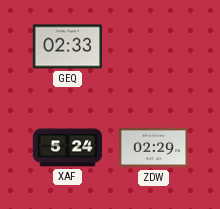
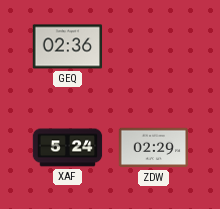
GEQ: 02:33 -> 02:36 (68, 47)
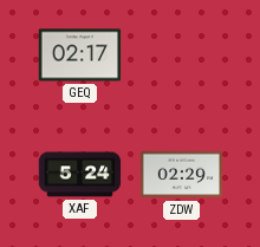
GEQ: 02:36 -> 02:17 (80, 56)
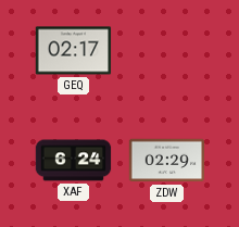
XAF: 5:24 -> 6:24 (74, 161)
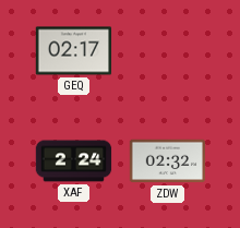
XAF: 6:24 -> 2:24 (74, 161)
ZDW: 02:29 -> 02:32 (168, 161)
